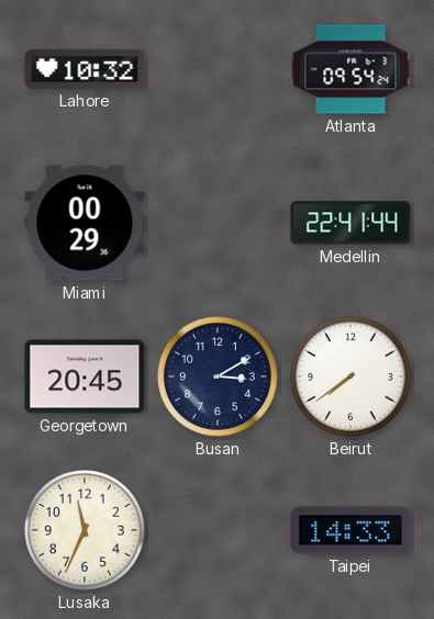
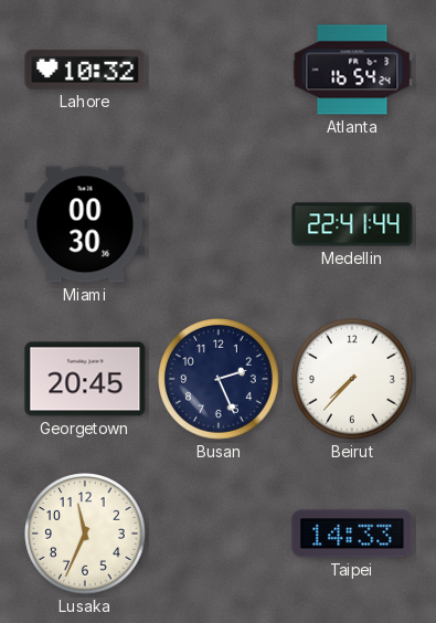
Atlanta: 09:54 -> 16:54 (352, 70)
Miami: 00:29 -> 00:30 (85, 224)
Busan: 3:10 -> 2:26 (220, 380)
Beirut: 7:39 -> 7:37 (353, 380)
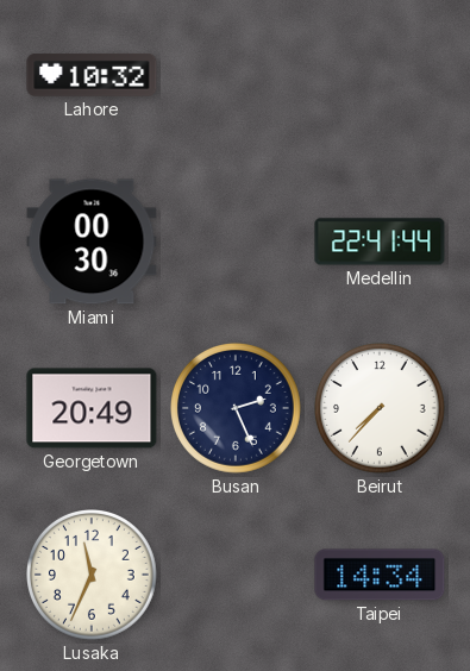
Atlanta: 16:54 -> none (352, 70)
Georgetown: 20:45 -> 20:49 (92, 408)
Taipei: 14:33 -> 14:34 (380, 575)
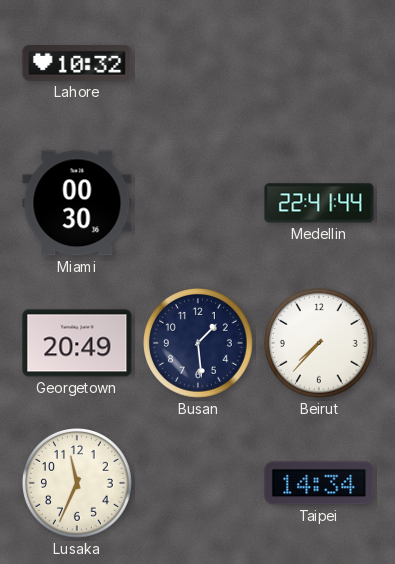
Busan: 2:26 -> 1:29 (199, 344)
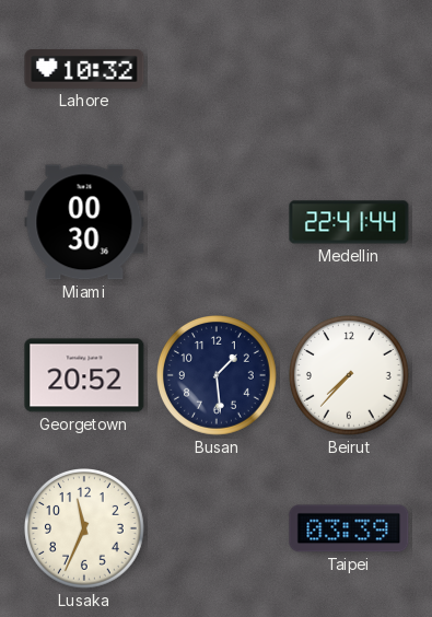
Georgetown: 20:49 -> 20:52 (84, 375)
Taipei: 14:34 -> 03:39 (349, 528)
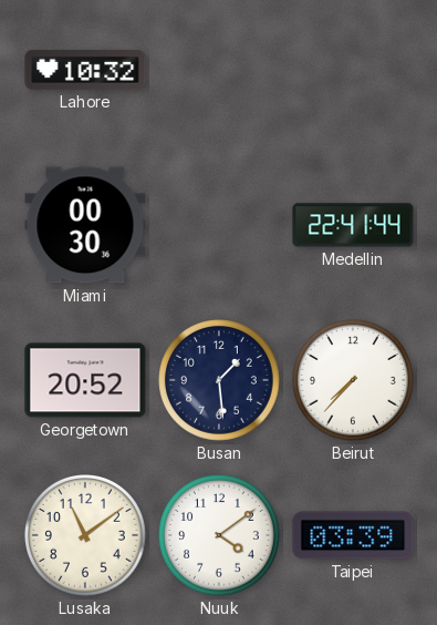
Lusaka: 11:34 -> 11:09 (86, 536)
Nuuk: none -> 4:09 (220, 536)
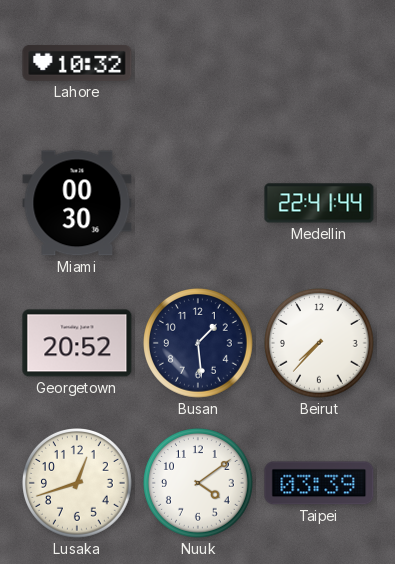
Lusaka: 11:09 -> 12:42 (78, 484)
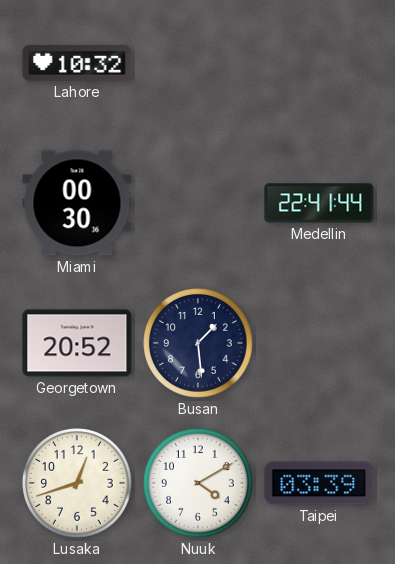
Beirut: 7:37 -> none (320, 344)
Nuuk: 4:09 -> 4:10 (199, 484)
